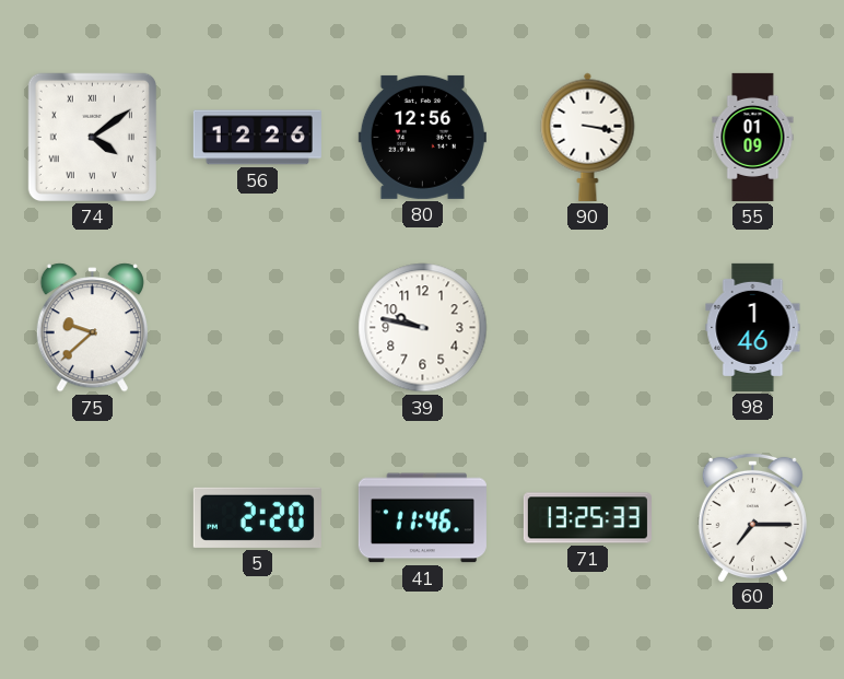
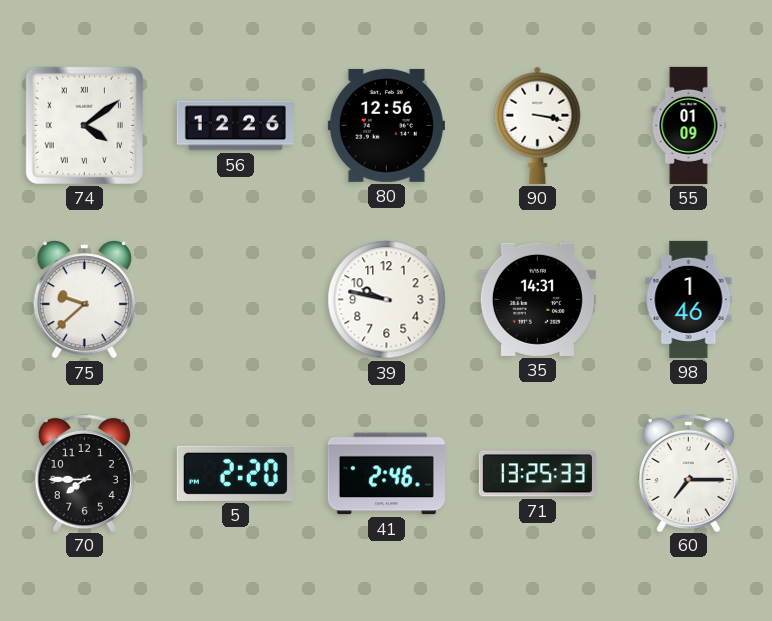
35: none -> 14:31 (537, 299)
70: none -> 7:45 (84, 472)
41: 11:46 -> 2:46 (386, 474)
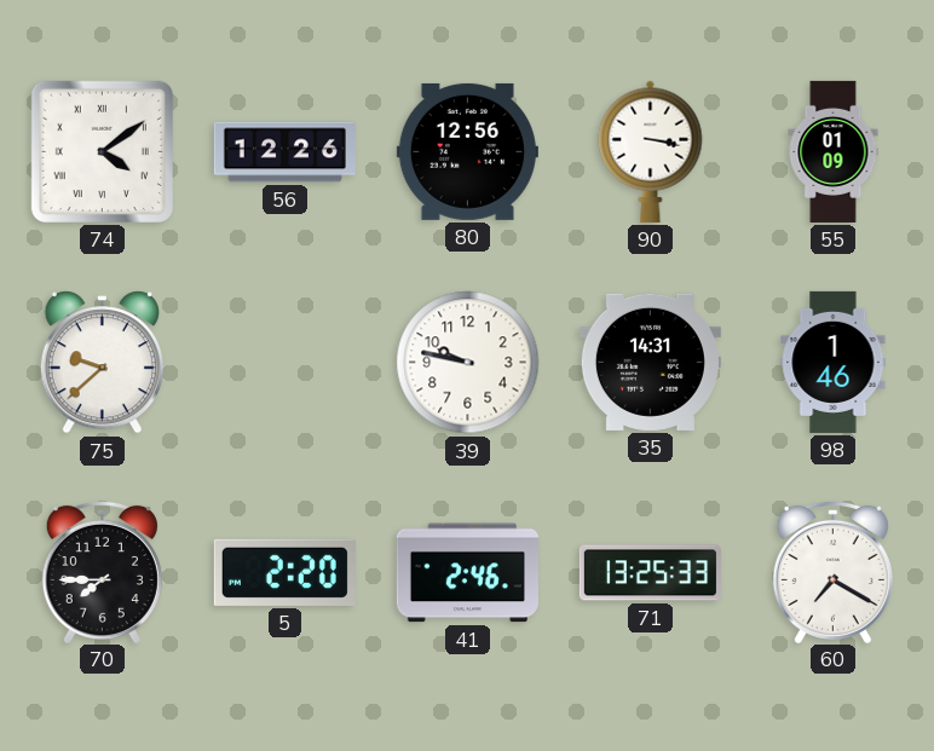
60: 7:15 -> 7:20 (832, 571)
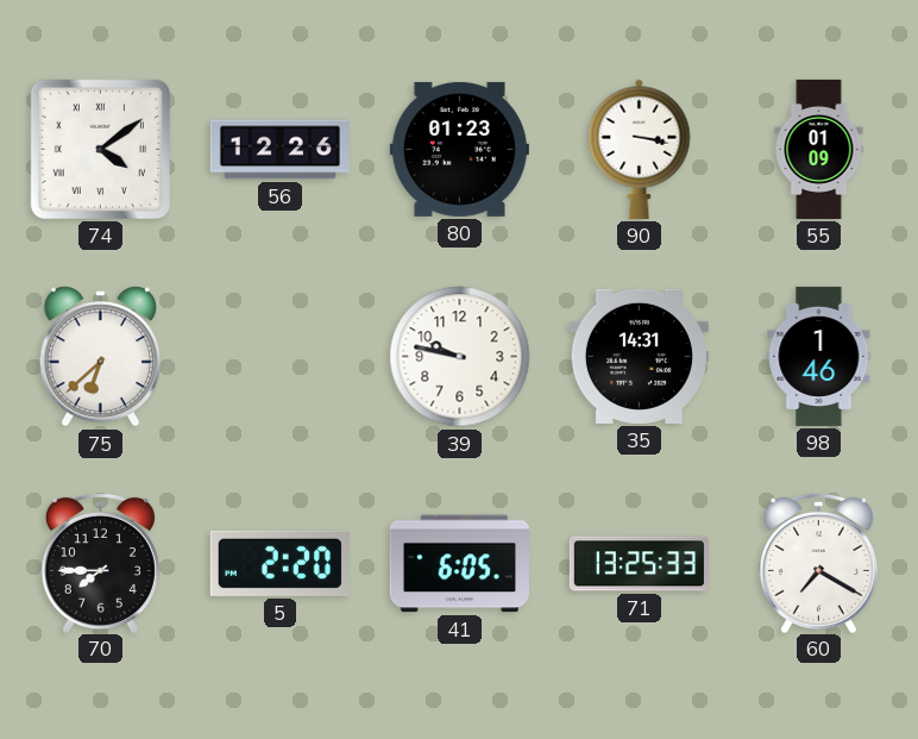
80: 12:56 -> 01:23 (459, 149)
75: 9:38 -> 6:38 (100, 357)
41: 2:46 -> 6:05 (459, 564)
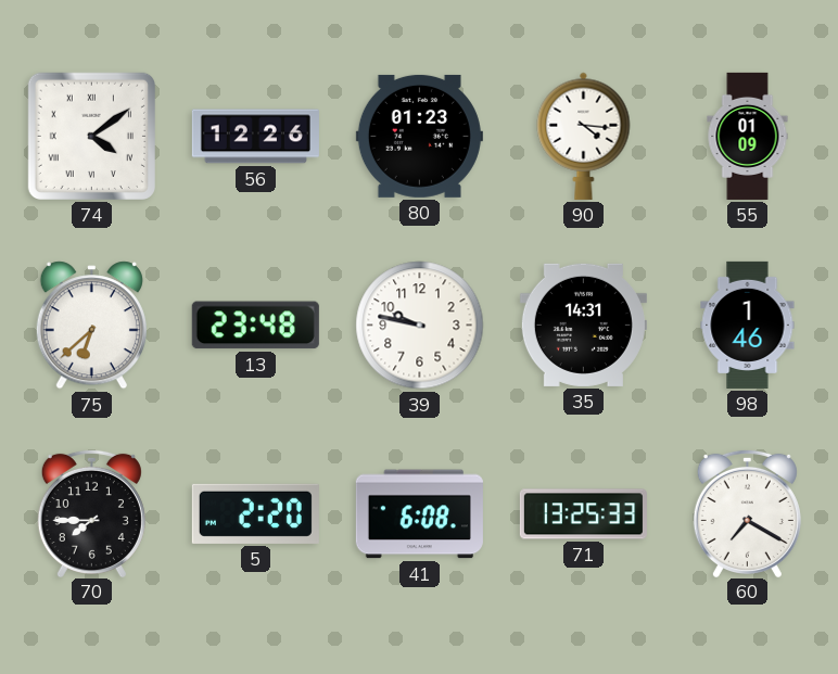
90: 3:17 -> 4:16 (584, 136)
13: none -> 23:48 (255, 326)
41: 6:05 -> 6:08 (419, 514)
